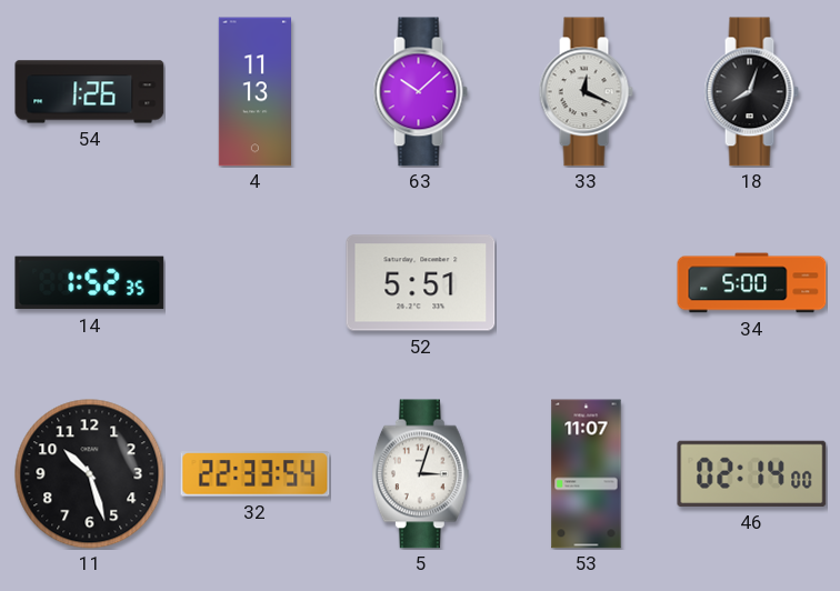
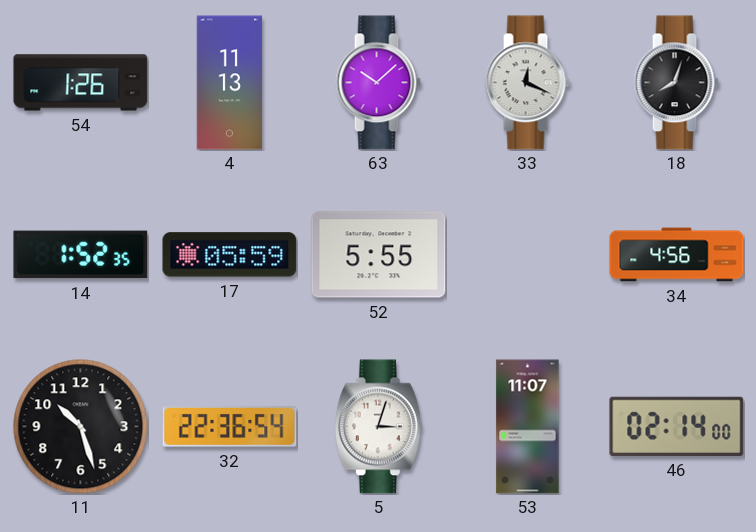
17: none -> 05:59 (230, 255)
52: 5:51 -> 5:55 (379, 255)
34: 5:00 -> 4:56 (677, 255)
32: 22:33 -> 22:36 (230, 427)
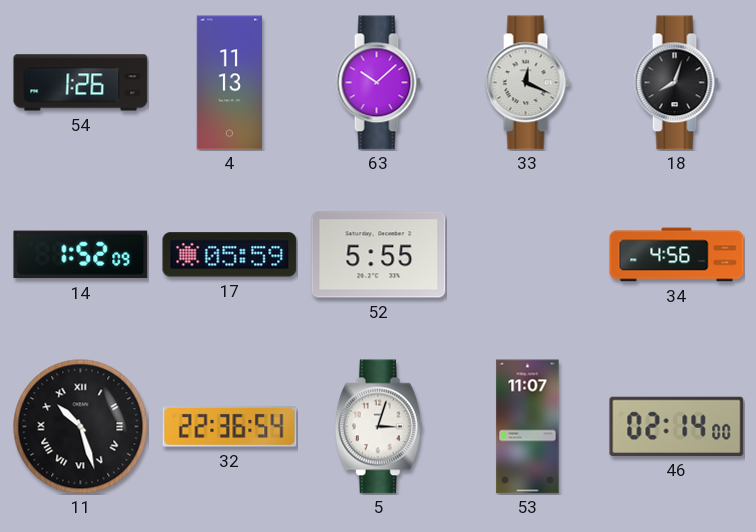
14: 1:52:35 -> 1:52:09 (81, 255)
11 numerals: Arabic -> Roman (81, 427)
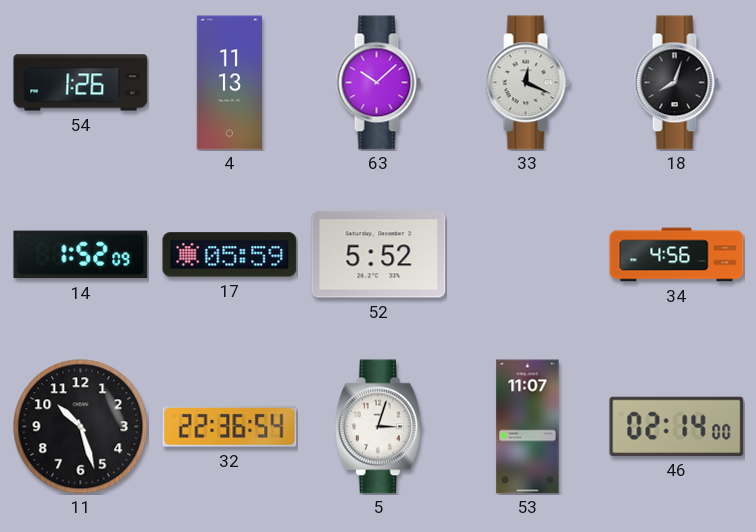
52: 5:55 -> 5:52 (379, 255)
11 numerals: Roman -> Arabic (81, 427)
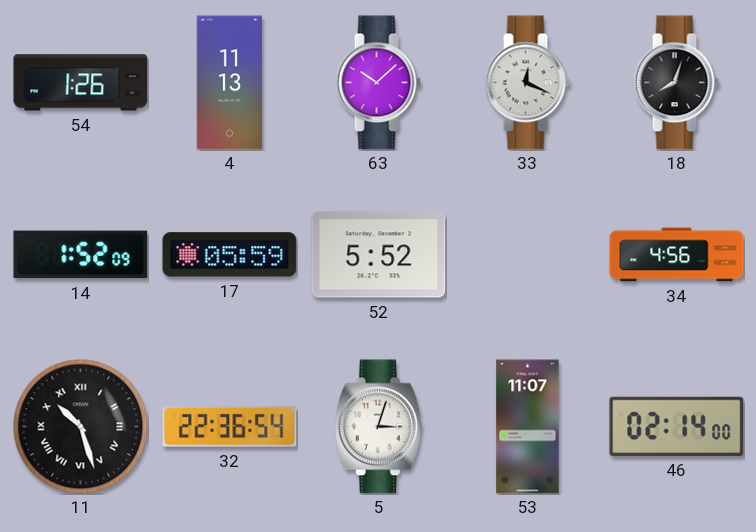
11 numerals: Arabic -> Roman (81, 427)
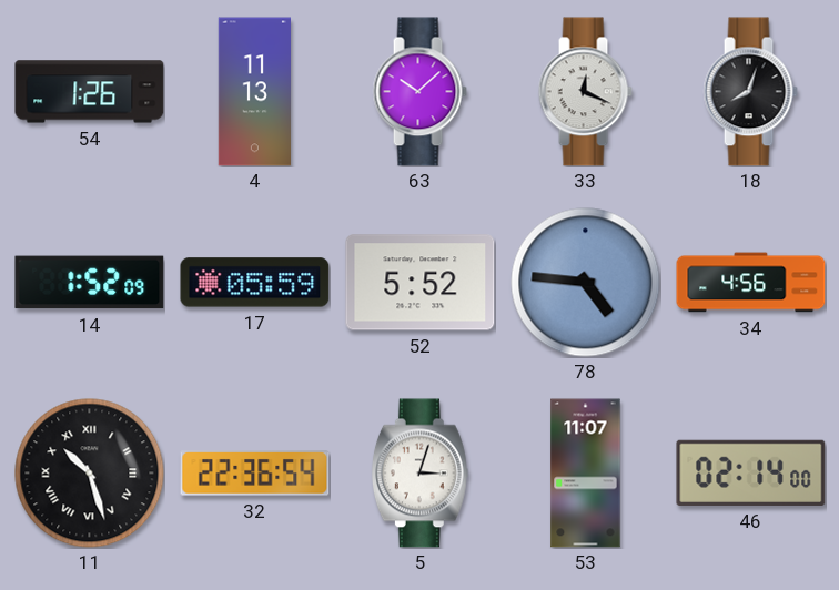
78: none -> 4:46 (586, 283)
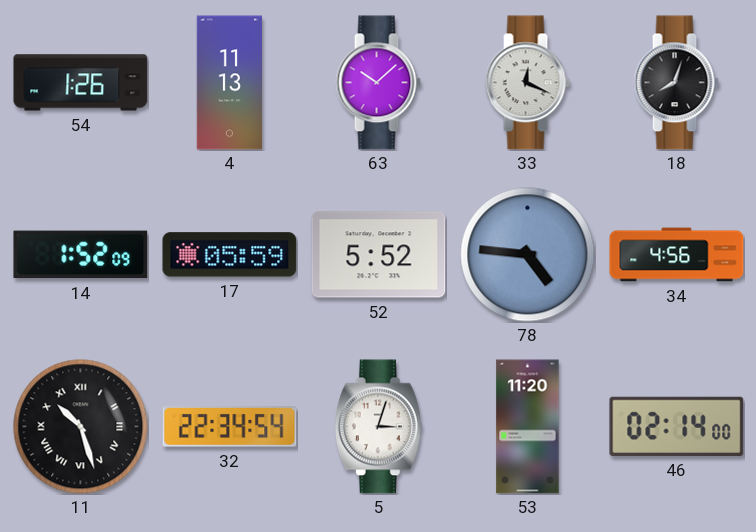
32: 22:36 -> 22:34 (230, 427)
53: 11:07 -> 11:20 (528, 427)
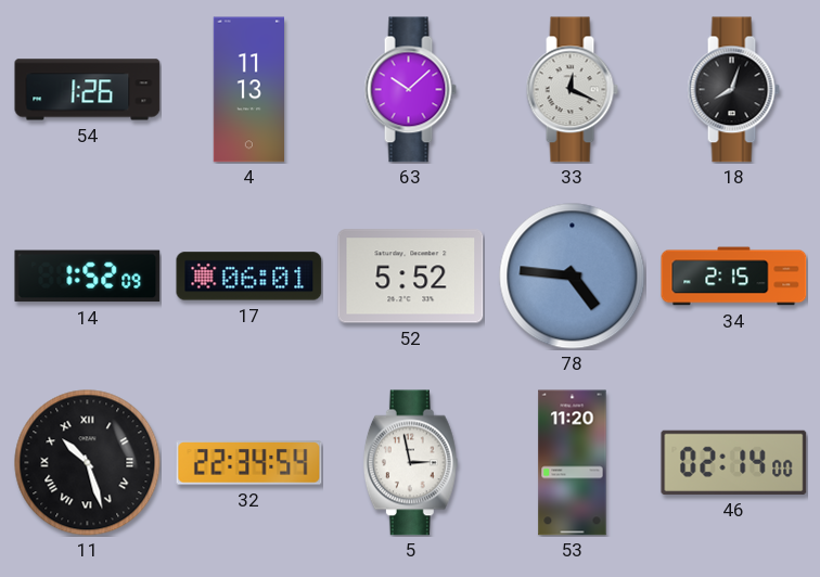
17: 05:59 -> 06:01 (249, 277)
34: 4:56 -> 2:15 (734, 277)
5: 3:03 -> 2:58 (410, 463)
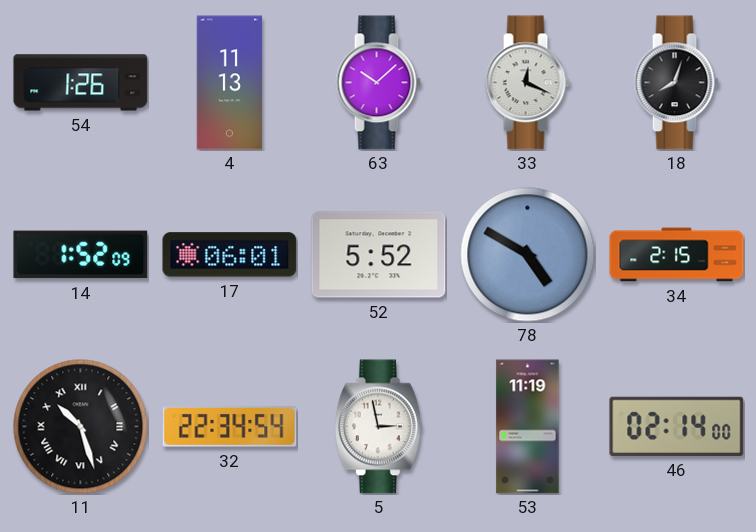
78: 4:46 -> 4:50 (528, 255)
53: 11:20 -> 11:19 (528, 427)
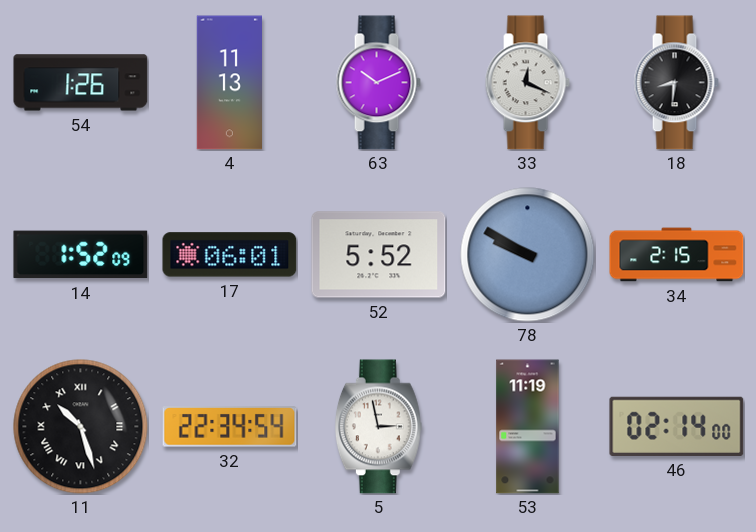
63: 10:08 -> 10:11 (378, 83)
18: 8:03 -> 8:31 (676, 83)
78: 4:50 -> 9:50 (528, 255)
